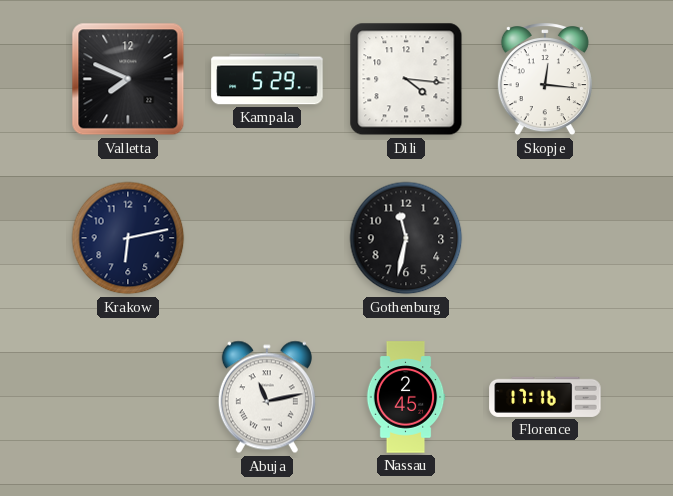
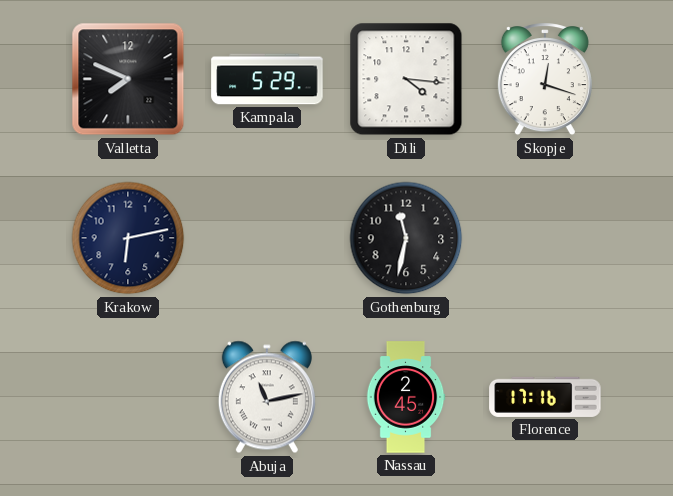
Skopje: 12:16 -> 12:18 (545, 80)
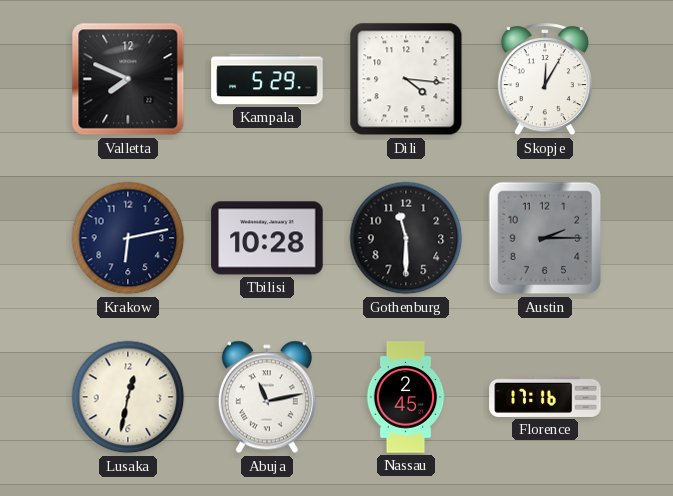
Skopje: 12:18 -> 12:05 (545, 80)
Tbilisi: none -> 10:28 (267, 238)
Gothenburg: 11:32 -> 11:30 (406, 238)
Austin: none -> 2:15 (545, 238)
Lusaka: none -> 12:32 (128, 397)
